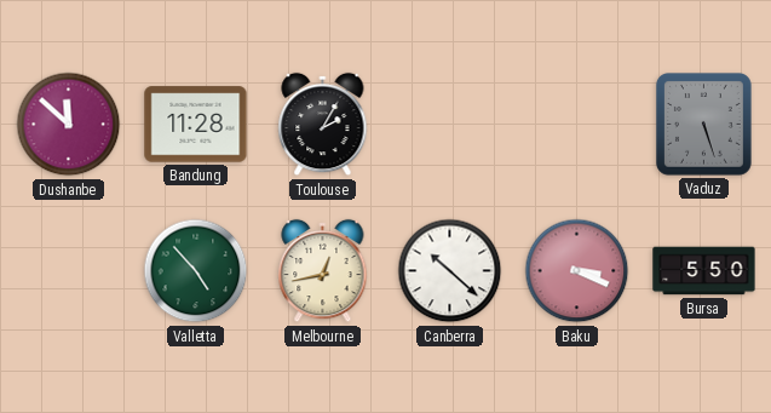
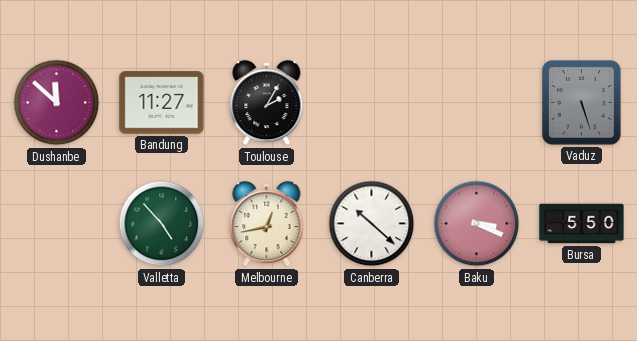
Bandung: 11:28 -> 11:27 (162, 103)
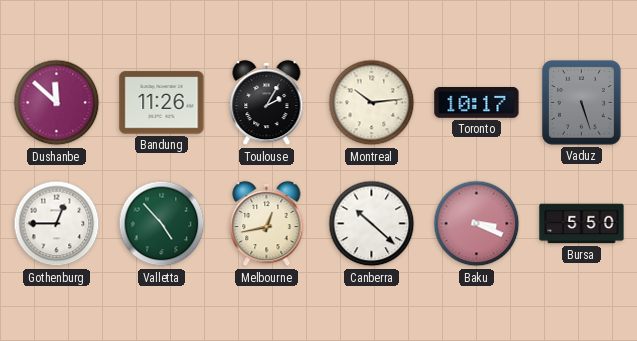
Bandung: 11:27 -> 11:26 (162, 103)
Montreal: none -> 10:14 (372, 103)
Toronto: none -> 10:17 (477, 103)
Gothenburg: none -> 12:45 (57, 224)
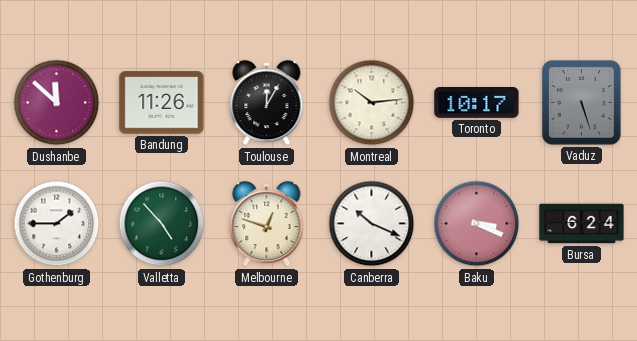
Toulouse: 2:05 -> 12:05 (267, 103)
Gothenburg: 12:45 -> 1:45 (57, 224)
Melbourne: 12:43 -> 12:48 (267, 224)
Canberra: 10:22 -> 10:19 (372, 224)
Bursa: 5:50 -> 6:24 (582, 224)
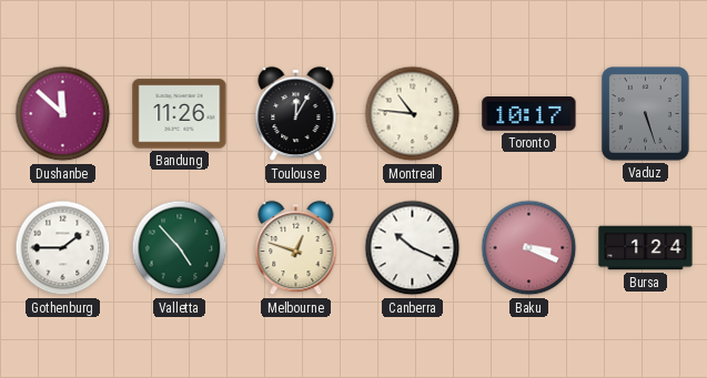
Montreal: 10:14 -> 10:46 (413, 114)
Bursa: 6:24 -> 1:24 (646, 248)
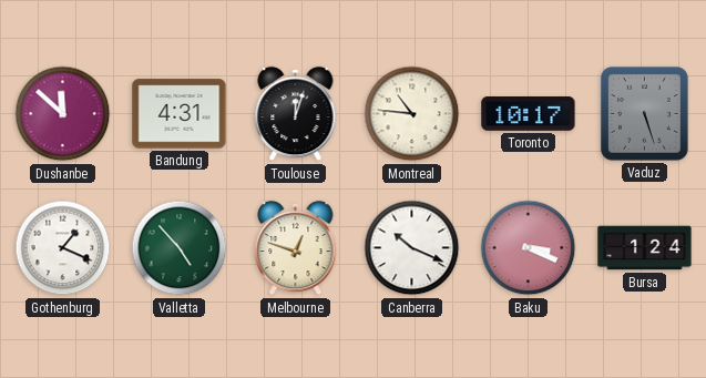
Bandung: 11:26 -> 4:31 (180, 114)
Toulouse: 12:05 -> 12:03 (296, 114)
Gothenburg: 1:45 -> 1:19 (63, 248)
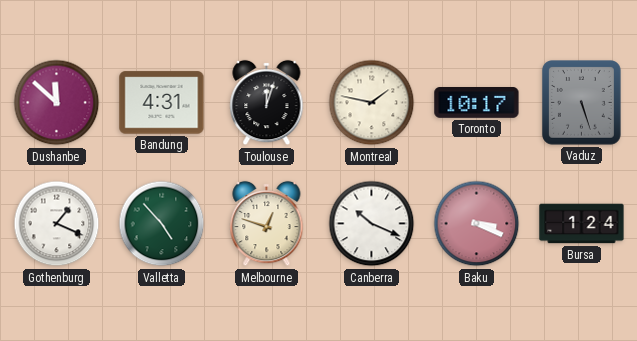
Montreal: 10:46 -> 1:47 (372, 103)
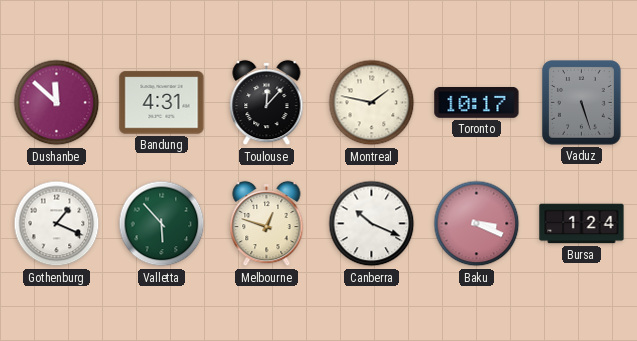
Toulouse: 12:03 -> 12:07 (267, 103)
Valletta: 4:53 -> 5:53 (162, 224)
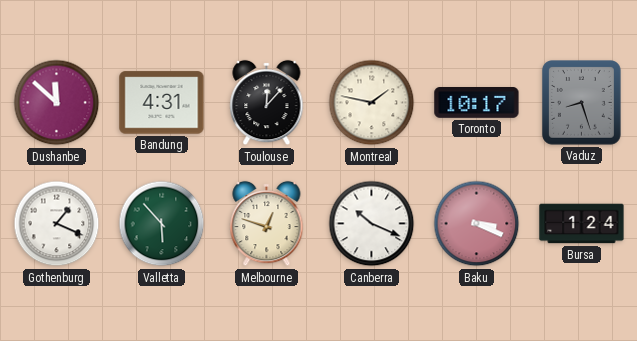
Vaduz: 5:27 -> 8:27 (582, 103)
